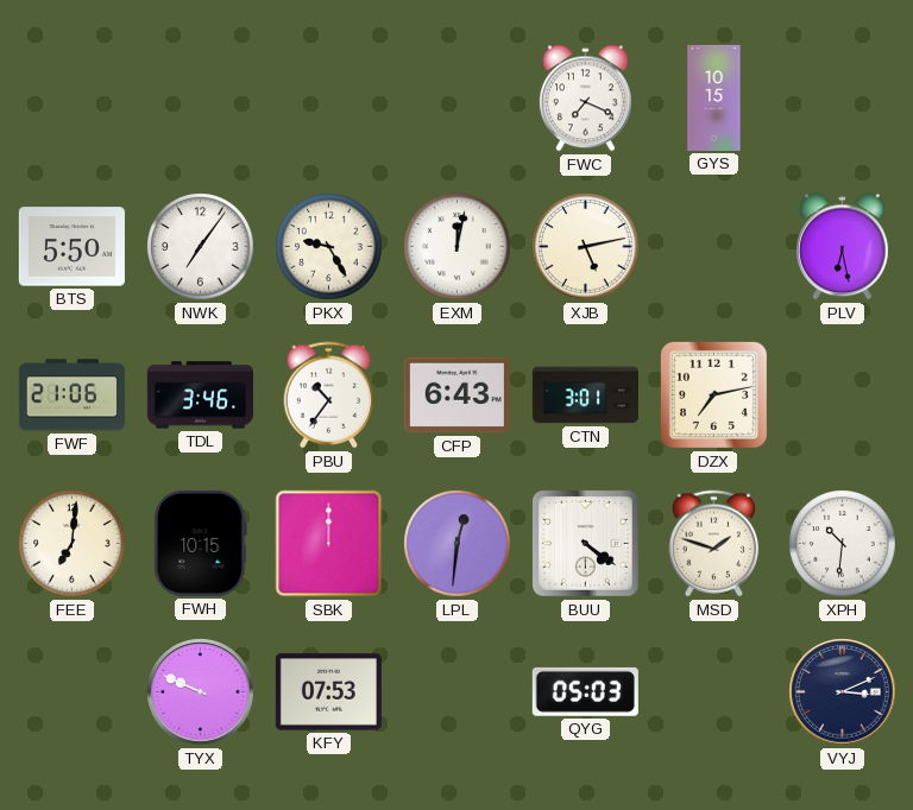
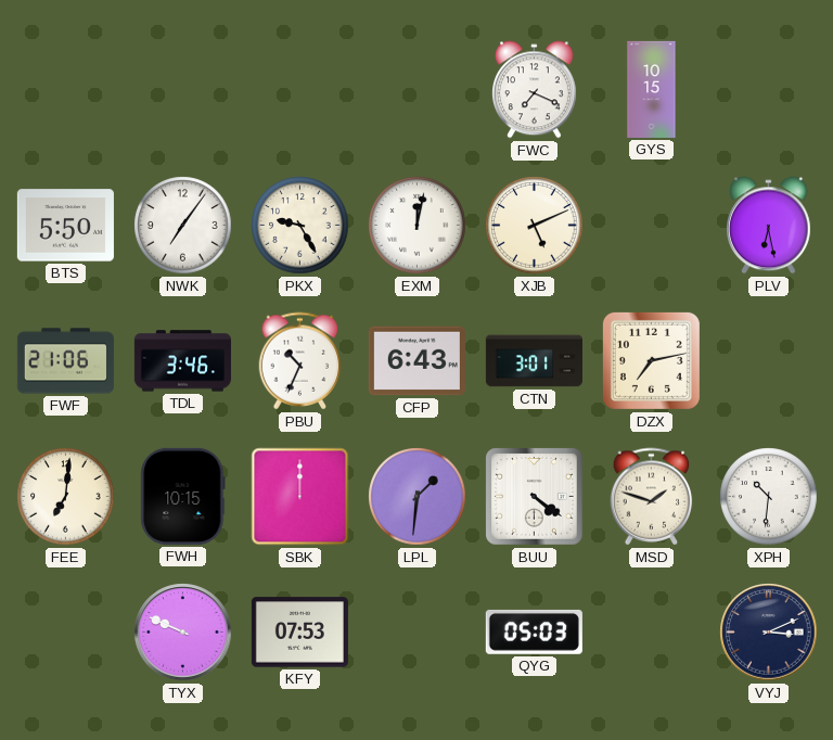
XJB: 5:13 -> 5:11 (535, 226)
PBU: 10:36 -> 10:34 (300, 361)
LPL: 12:31 -> 1:31 (418, 497)
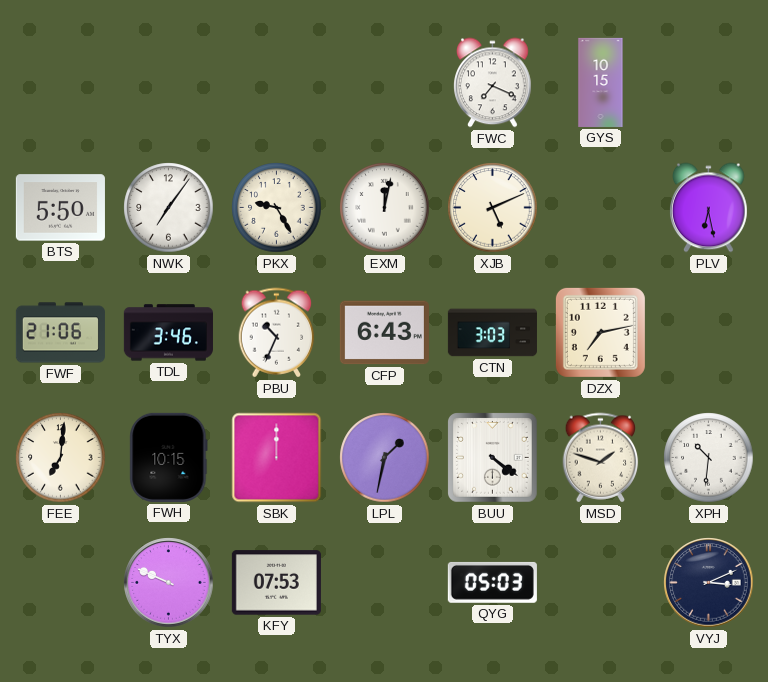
CTN: 3:01 -> 3:03 (492, 333)
LPL: 1:31 -> 1:32 (385, 458)
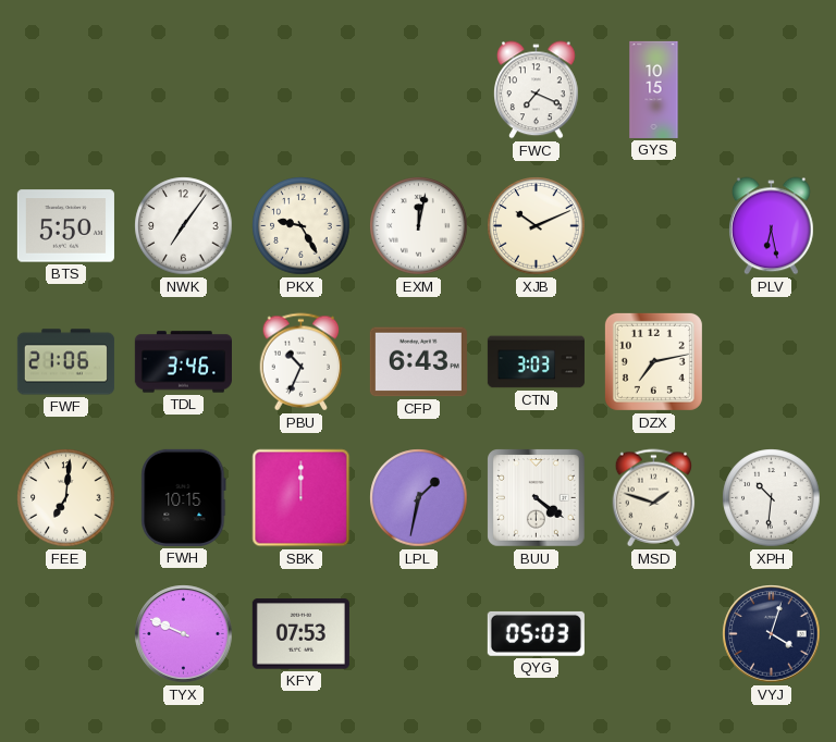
XJB: 5:11 -> 10:11 (537, 226)
VYJ: 3:11 -> 4:03 (772, 634)
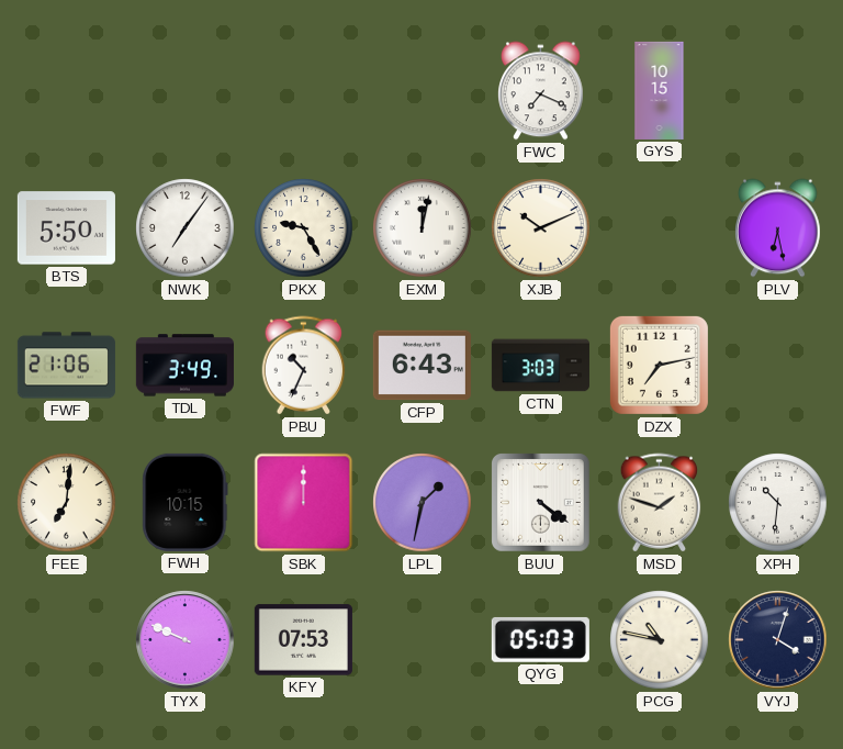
TDL: 3:46 -> 3:49 (184, 366)
PCG: none -> 10:47 (660, 640)
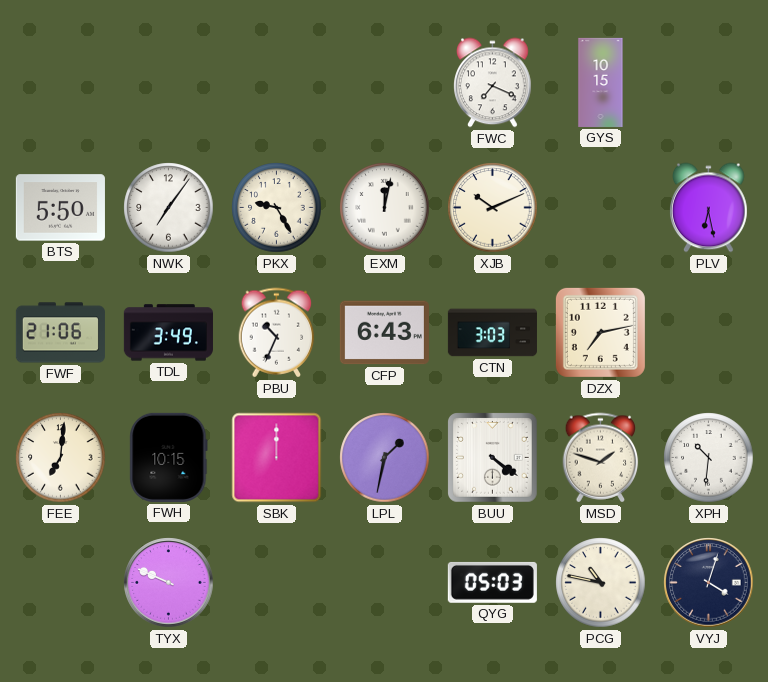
KFY: 07:53 -> none (303, 640)
